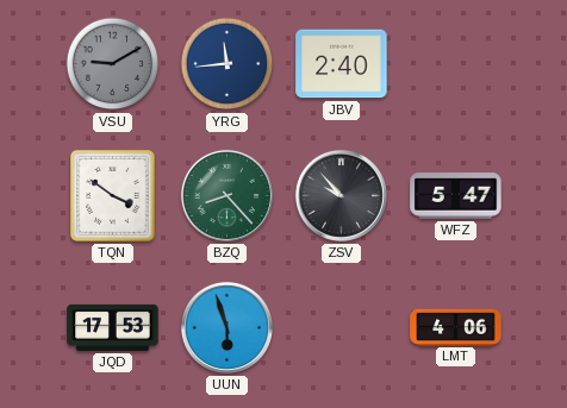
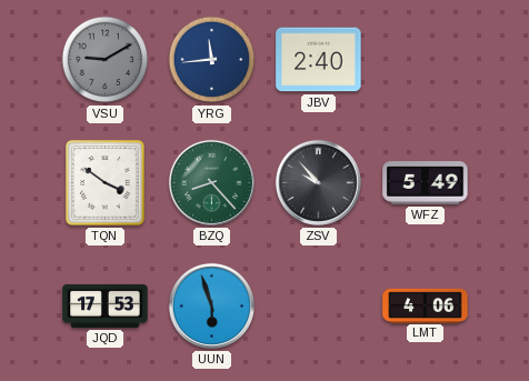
WFZ: 5:47 -> 5:49 (426, 183)
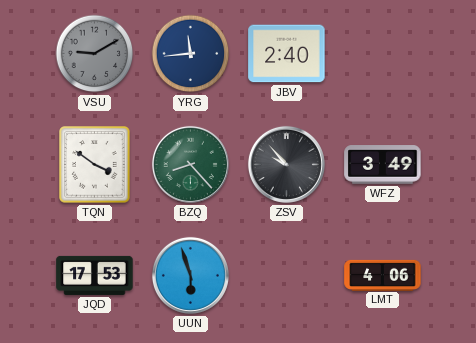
WFZ: 5:49 -> 3:49 (383, 165)
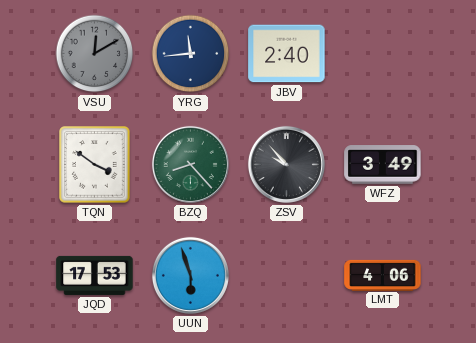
VSU: 9:10 -> 12:10 (95, 54)
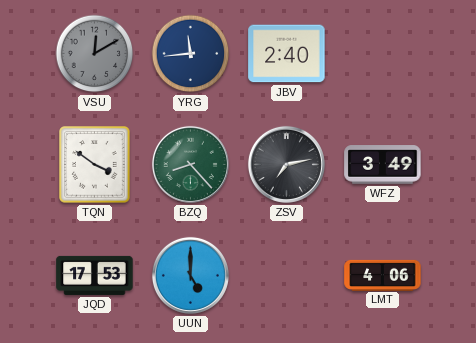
ZSV: 9:53 -> 7:13 (286, 164)
UUN: 5:57 -> 5:00 (190, 275)
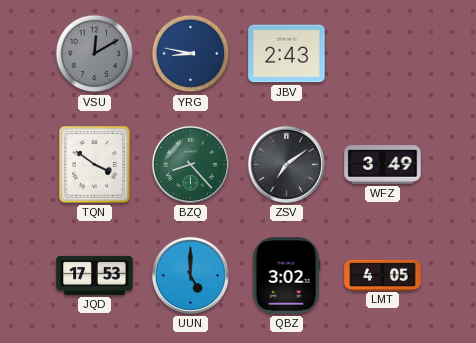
YRG: 11:44 -> 8:47 (191, 54)
JBV: 2:40 -> 2:43 (287, 54)
ZSV: 7:13 -> 7:09 (286, 164)
QBZ: none -> 3:02 (286, 276)
LMT: 4:06 -> 4:05 (383, 275)
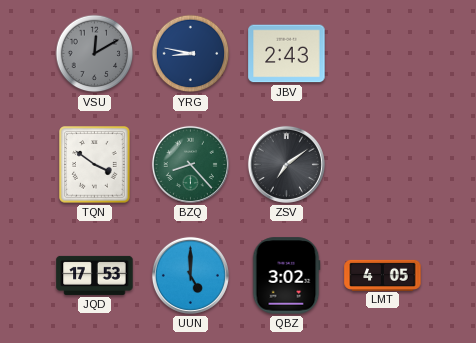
WFZ: 3:49 -> none (383, 165)
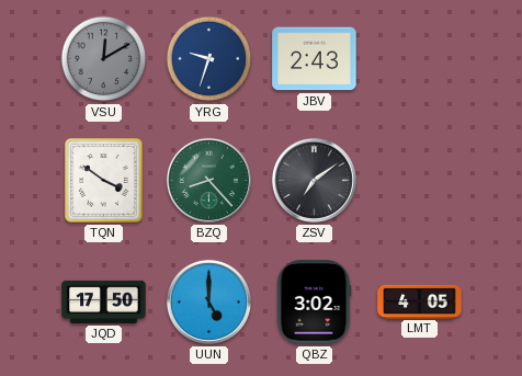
YRG: 8:47 -> 9:33 (209, 59)
JQD: 17:53 -> 17:50 (104, 301)
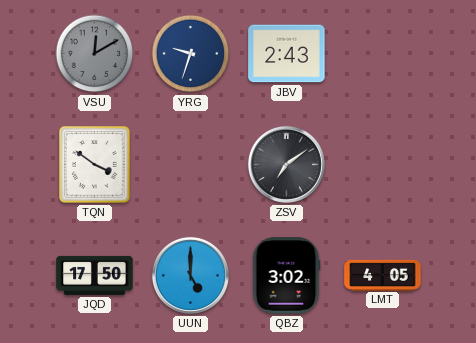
BZQ: 8:23 -> none (208, 180)
